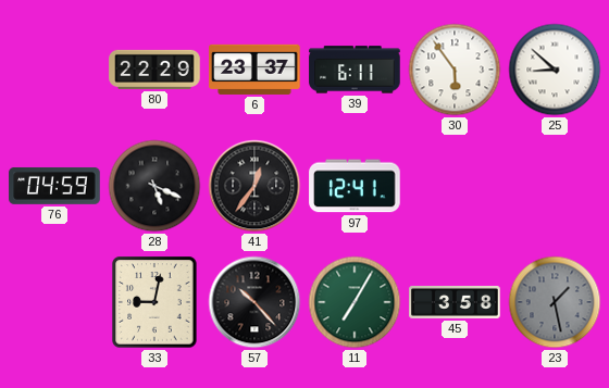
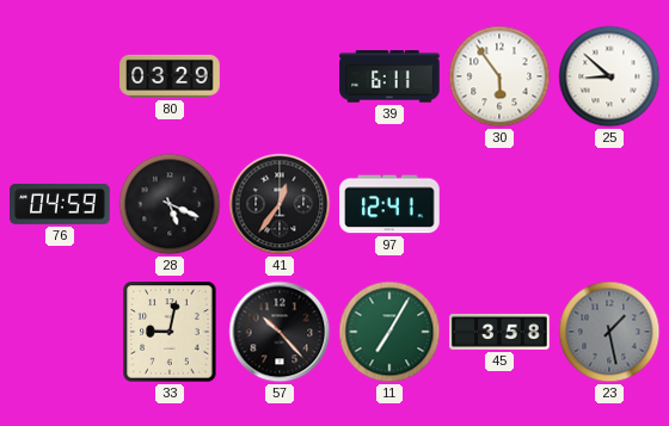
80: 22:29 -> 03:29 (170, 76)
6: 23:37 -> none (254, 70)
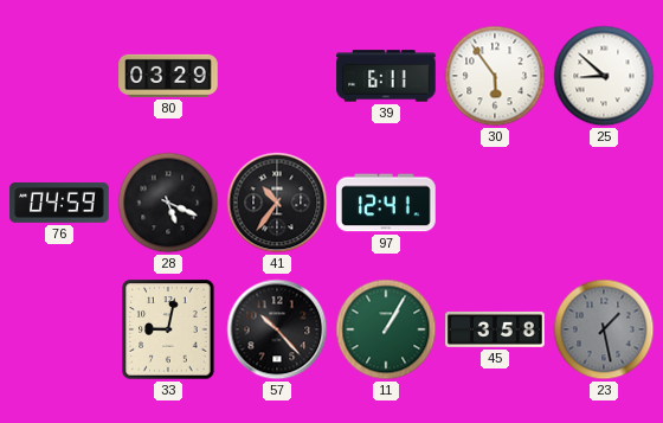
41: 12:36 -> 10:36 (277, 203)
11: 7:05 -> 1:05 (386, 329)
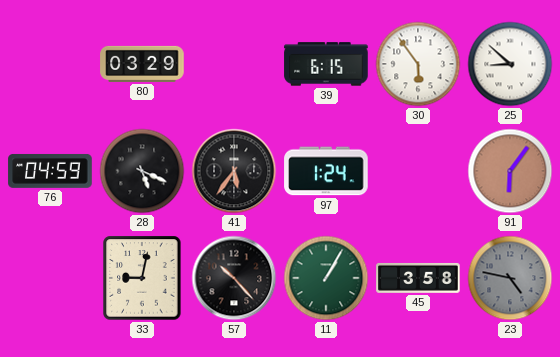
39: 6:11 -> 6:15 (326, 64)
41: 10:36 -> 5:36 (234, 171)
97: 12:41 -> 1:24 (326, 171)
91: none -> 6:06 (510, 171)
23: 1:28 -> 4:47 (510, 278)
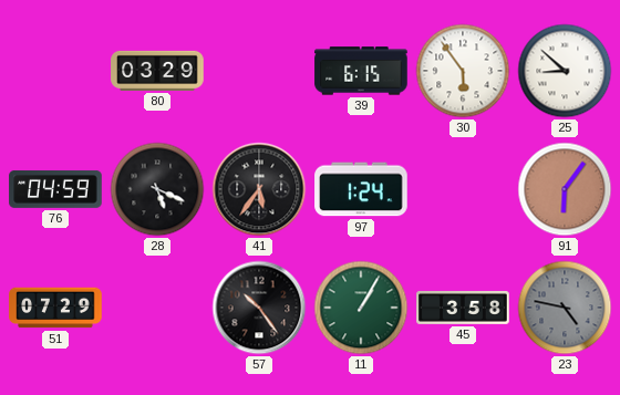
51: none -> 07:29 (55, 308)
33: 9:02 -> none (142, 278)
57: 10:23 -> 10:24 (259, 308)
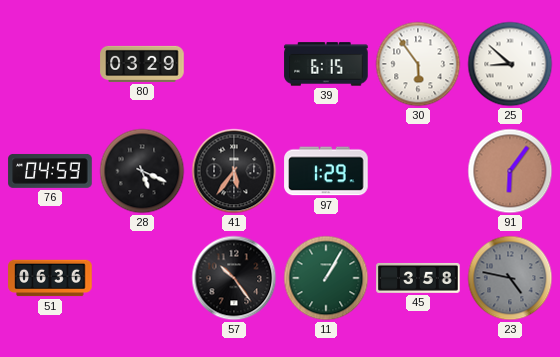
97: 1:24 -> 1:29 (326, 171)
51: 07:29 -> 06:36 (50, 278)
